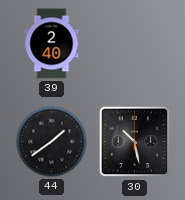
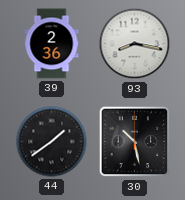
39: 2:40 -> 2:36 (52, 44)
93: none -> 8:17 (135, 44)
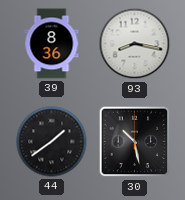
39: 2:36 -> 8:36 (52, 44)
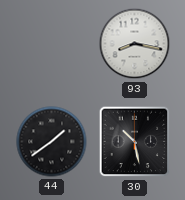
39: 8:36 -> none (52, 44)
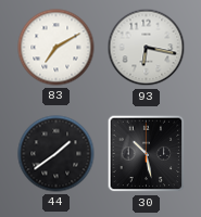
83: none -> 7:10 (56, 48)
93: 8:17 -> 6:17 (147, 48)
